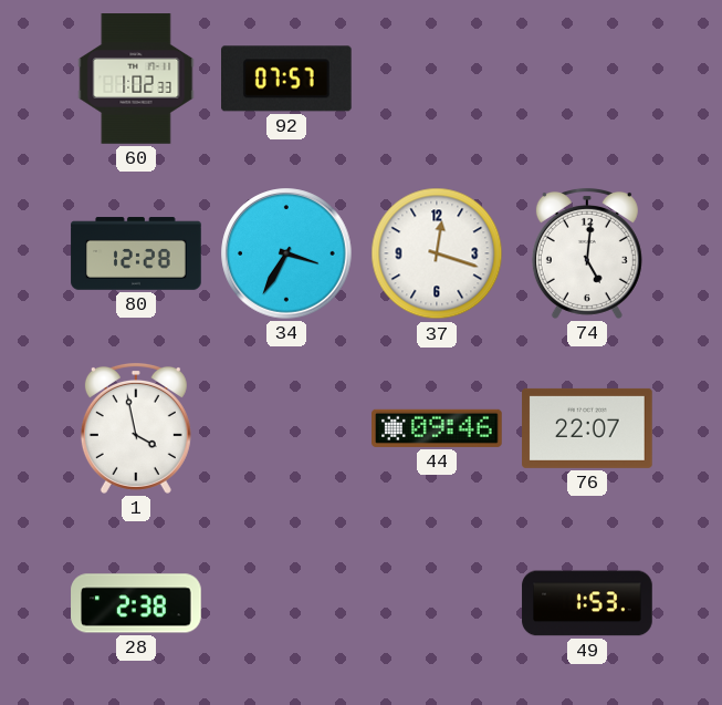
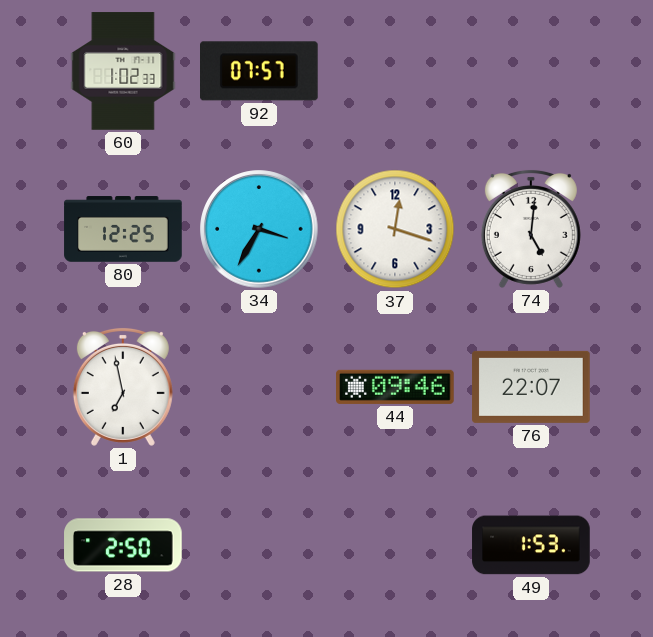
80: 12:28 -> 12:25 (123, 229)
1: 3:58 -> 6:58 (123, 387)
28: 2:38 -> 2:50 (123, 545)
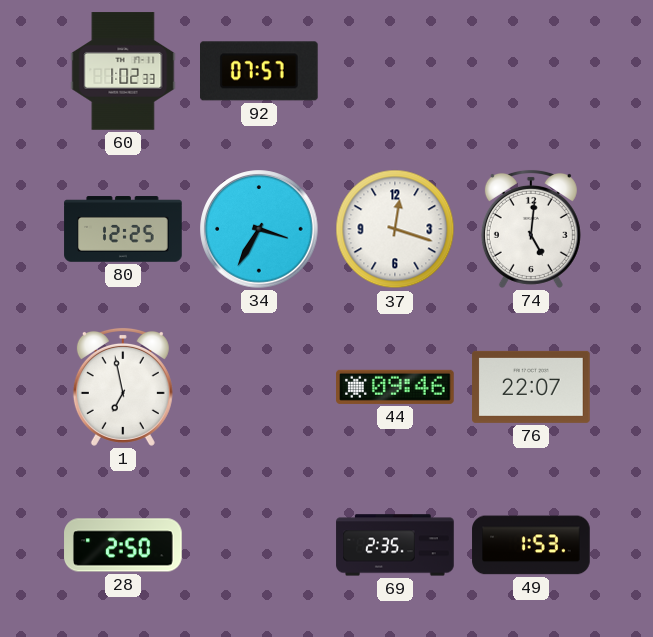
69: none -> 2:35 (395, 545)
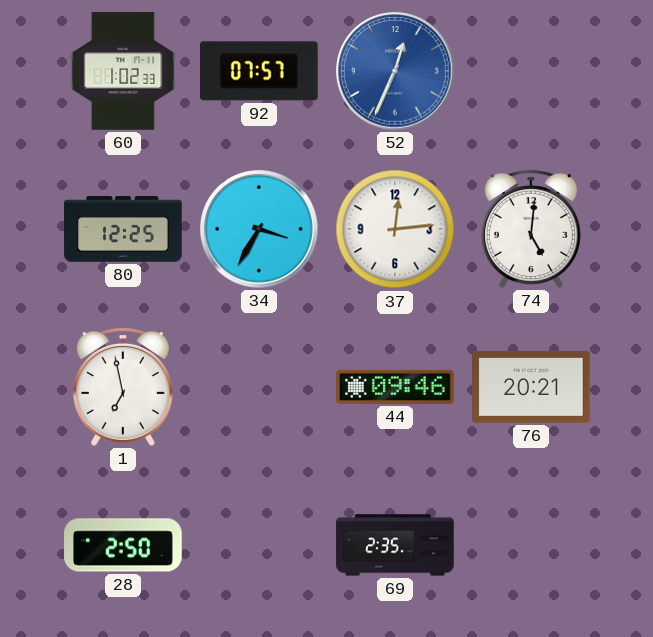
52: none -> 12:34 (395, 71)
37: 12:18 -> 12:14 (395, 229)
76: 22:07 -> 20:21 (531, 387)
49: 1:53 -> none (531, 545)
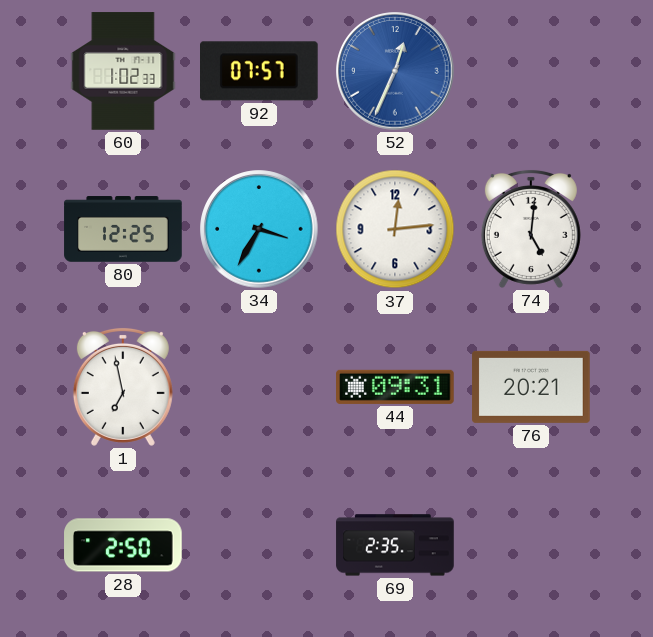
44: 09:46 -> 09:31 (395, 387)
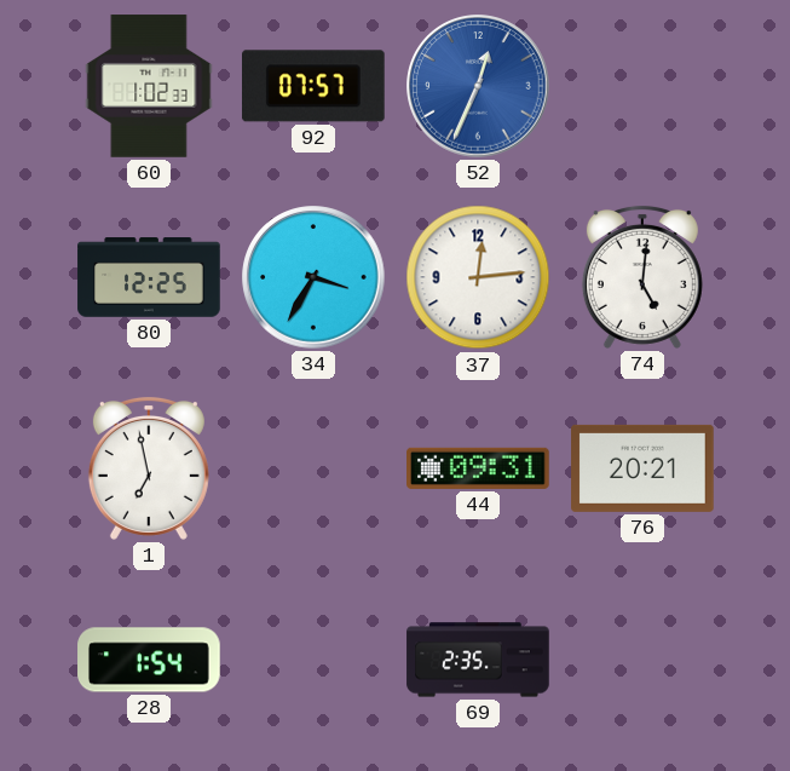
28: 2:50 -> 1:54 (149, 660)
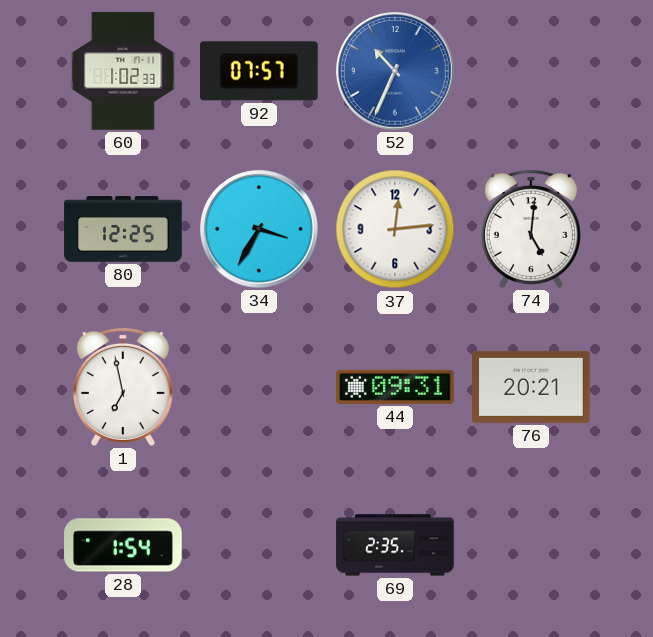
52: 12:34 -> 10:34 (395, 71)
